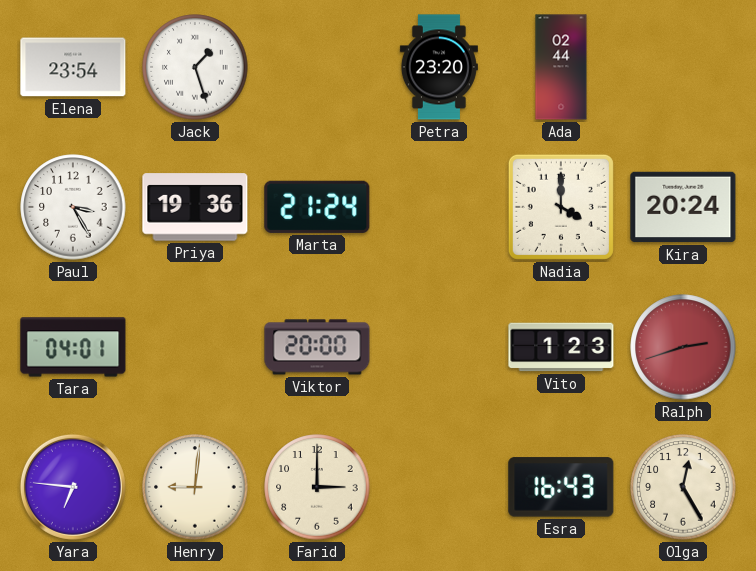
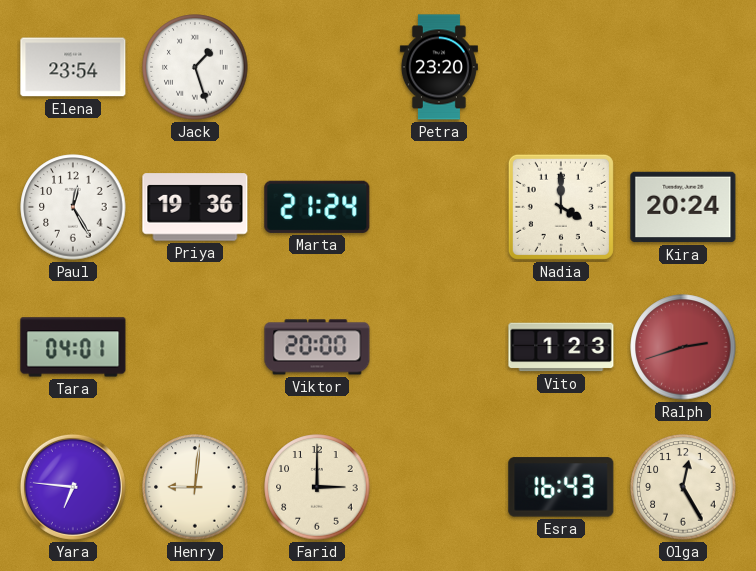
Ada: 02:44 -> none (561, 67)
Paul: 3:25 -> 12:25 (73, 207)
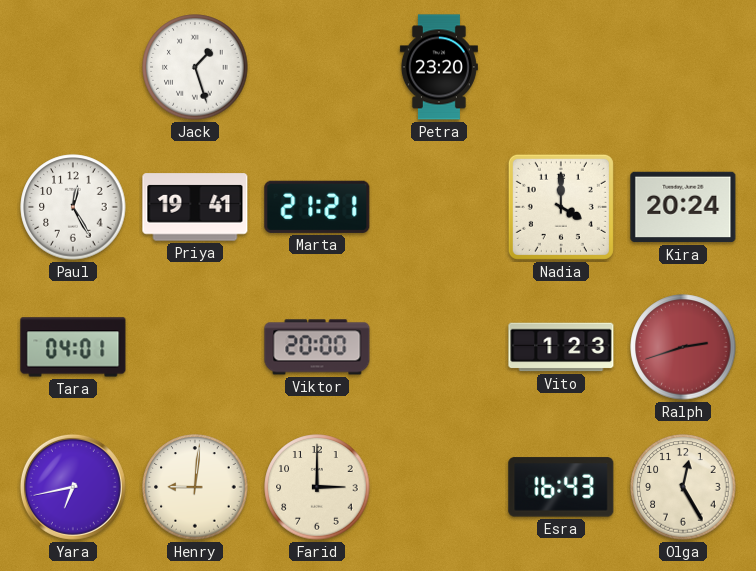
Elena: 23:54 -> none (73, 67)
Priya: 19:36 -> 19:41 (195, 207)
Marta: 21:24 -> 21:21 (317, 207)
Yara: 6:46 -> 6:43 (73, 487)
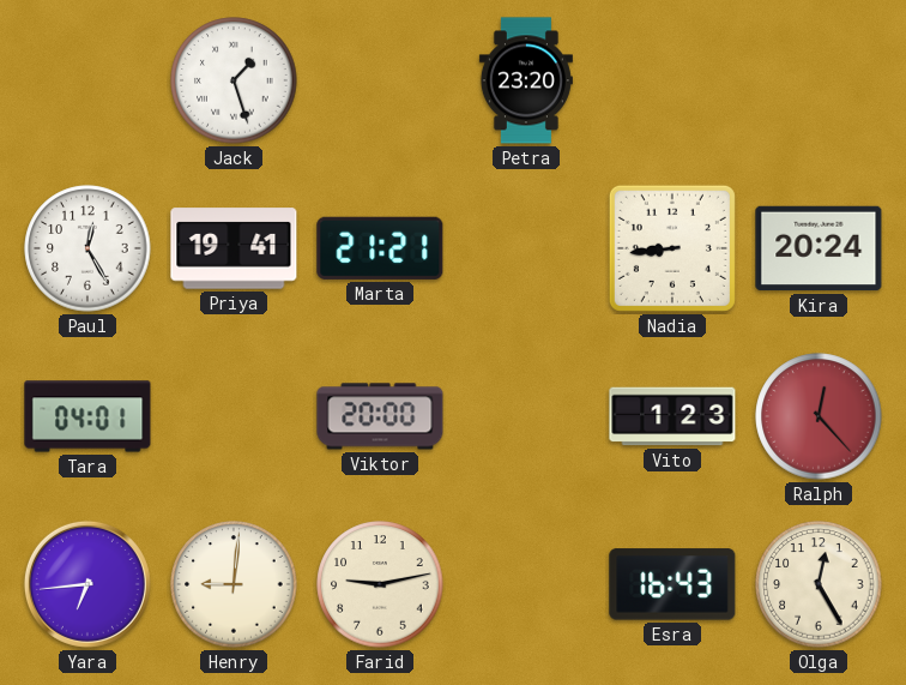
Nadia: 4:00 -> 8:44 (672, 248)
Ralph: 2:42 -> 12:23 (819, 416)
Yara: 6:43 -> 6:44 (87, 584)
Farid: 3:00 -> 9:13 (380, 584)
